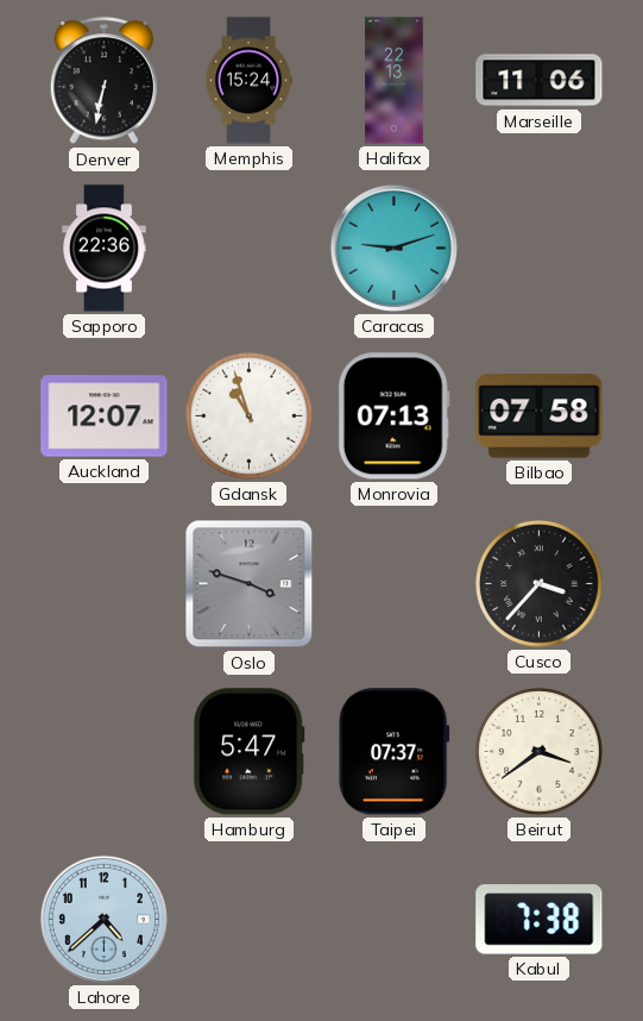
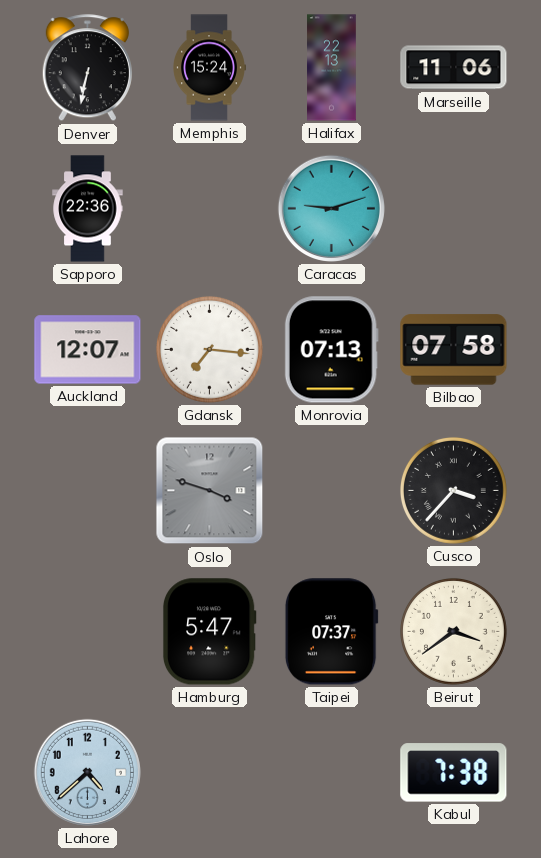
Gdansk: 10:57 -> 7:16 (210, 350)
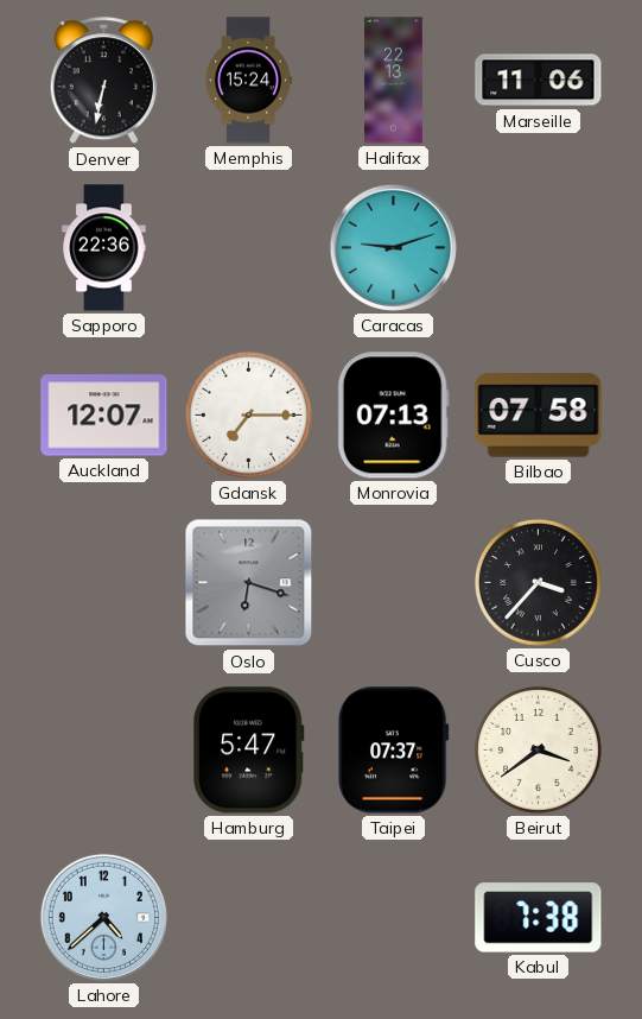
Gdansk: 7:16 -> 7:15 (249, 416)
Oslo: 3:48 -> 6:18 (249, 583)
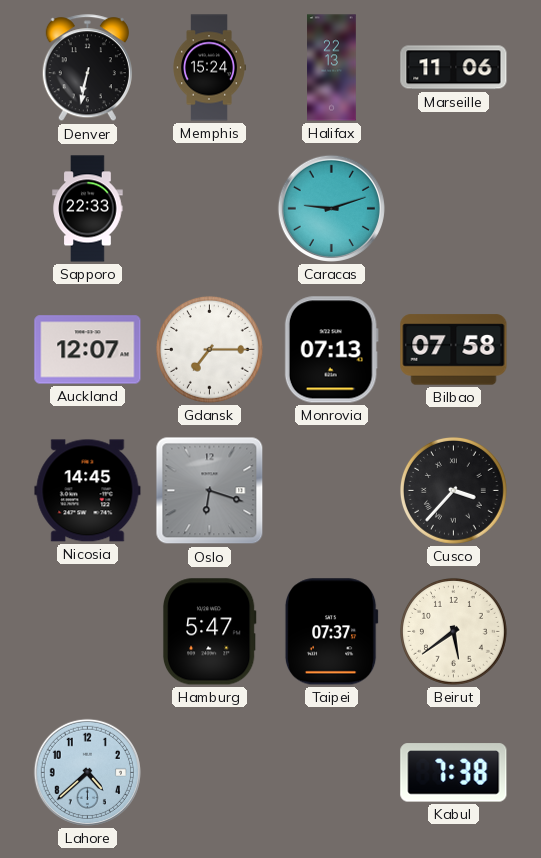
Sapporo: 22:36 -> 22:33 (88, 209)
Nicosia: none -> 14:45 (88, 491)
Beirut: 3:39 -> 5:39 (454, 632)
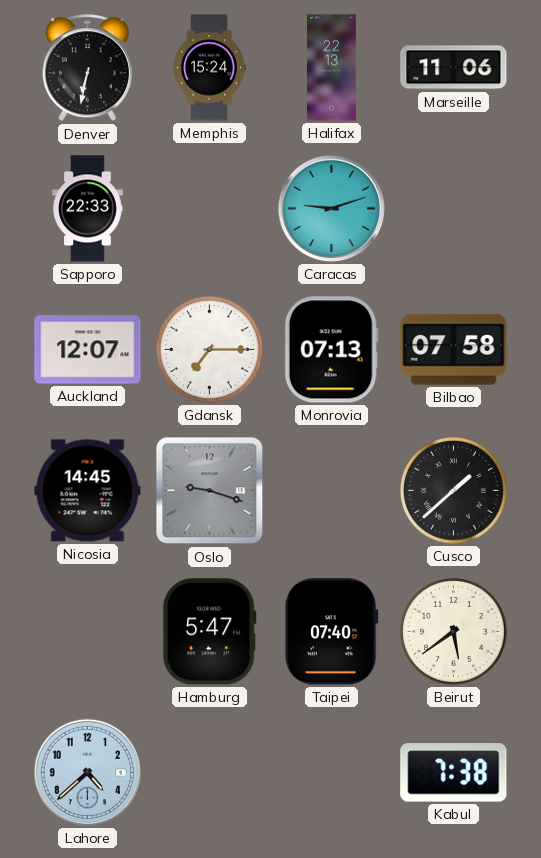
Oslo: 6:18 -> 9:18 (210, 491)
Cusco: 3:37 -> 1:38 (454, 491)
Taipei: 07:37 -> 07:40 (331, 632)
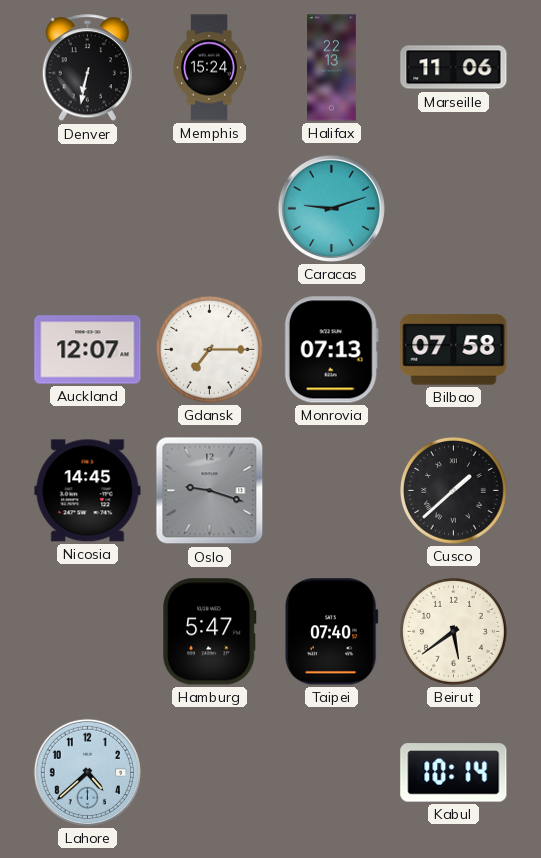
Sapporo: 22:33 -> none (88, 209)
Kabul: 7:38 -> 10:14 (454, 773)
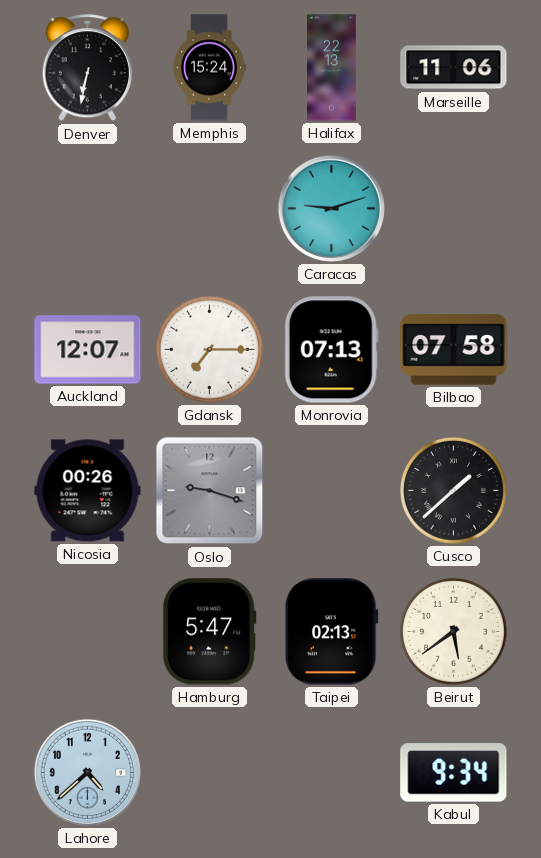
Nicosia: 14:45 -> 00:26 (88, 491)
Taipei: 07:40 -> 02:13 (331, 632)
Kabul: 10:14 -> 9:34 (454, 773)
